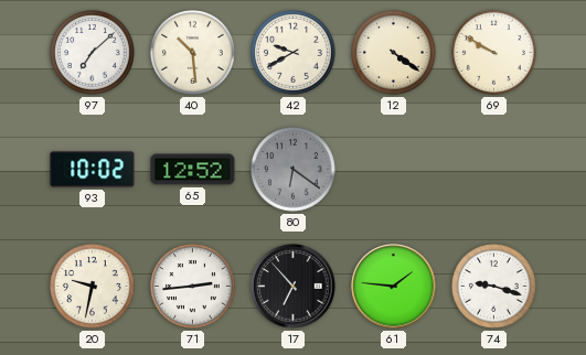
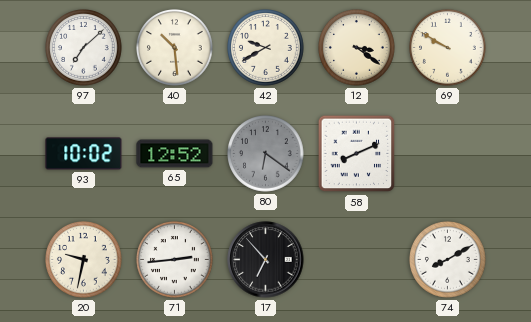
12: 4:21 -> 3:21 (357, 48)
58: none -> 8:11 (357, 154)
61: 1:46 -> none (394, 287)
74: 9:18 -> 8:10 (448, 260)
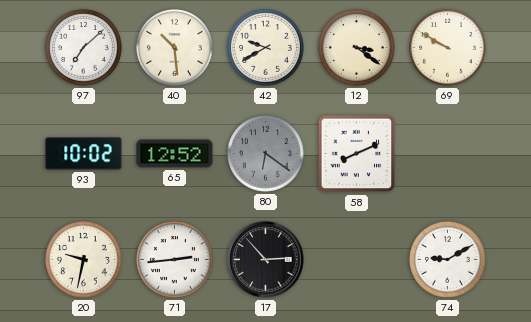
17: 6:53 -> 2:53 (266, 260)
74: 8:10 -> 9:10 (448, 260)
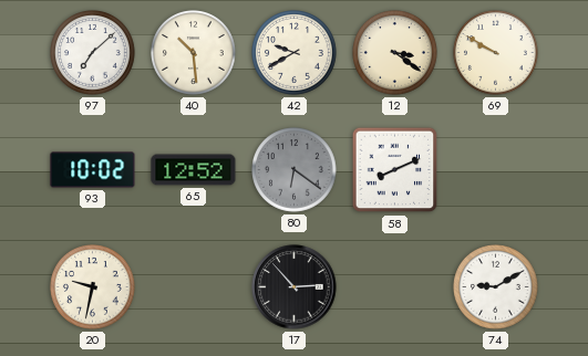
71: 2:44 -> none (175, 260)
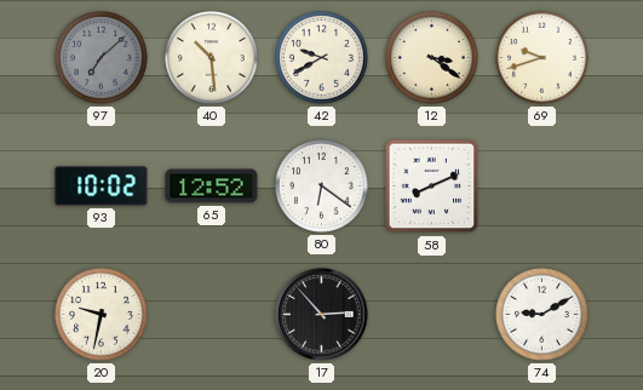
97 dial: white -> grey (102, 58)
69: 9:50 -> 9:42 (542, 58)
80 dial: grey -> white (322, 187)
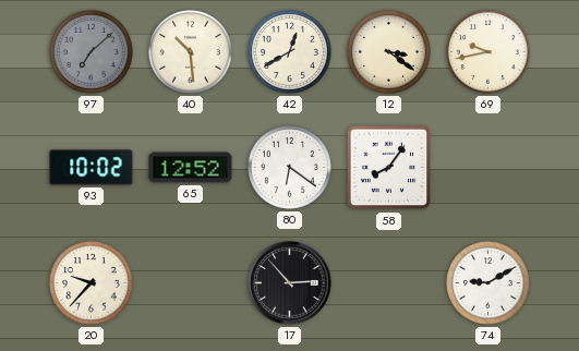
42: 9:40 -> 12:40 (290, 52)
69: 9:42 -> 9:43 (488, 52)
58: 8:11 -> 8:06 (389, 168)
20: 9:32 -> 9:37 (92, 283)
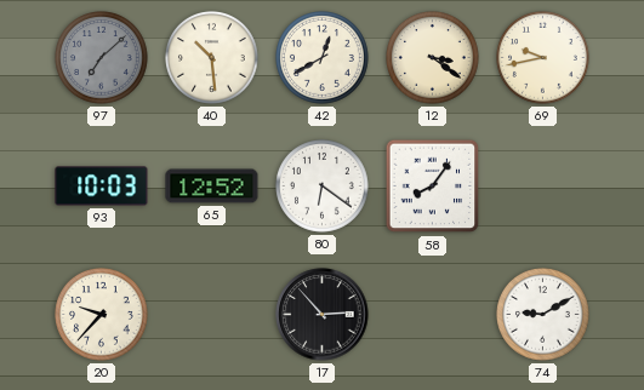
93: 10:02 -> 10:03 (102, 187)
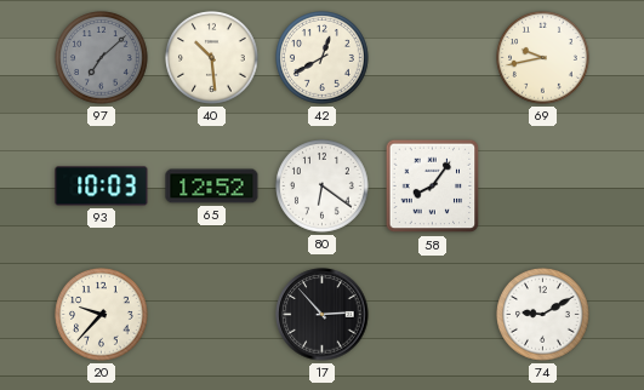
12: 3:21 -> none (433, 58)
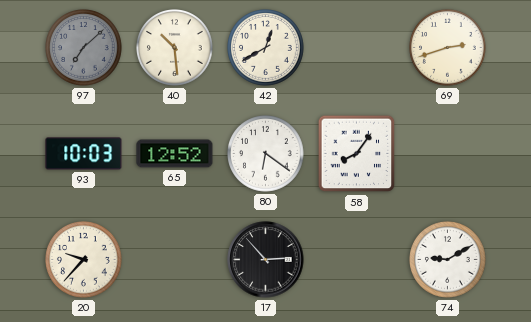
69: 9:43 -> 2:42 (448, 48)
